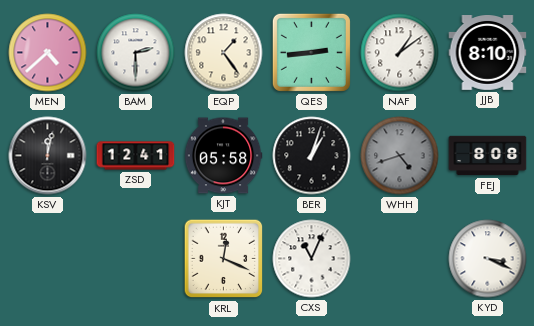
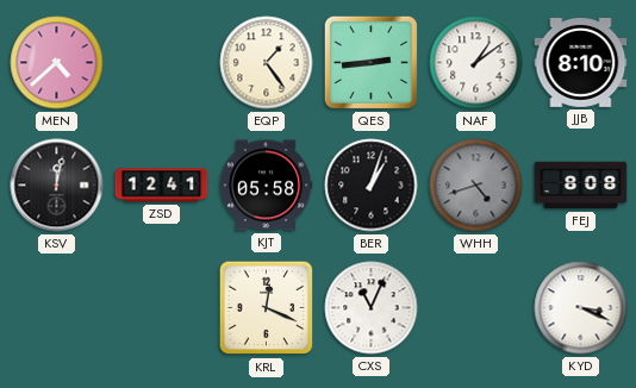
BAM: 2:30 -> none (136, 53)
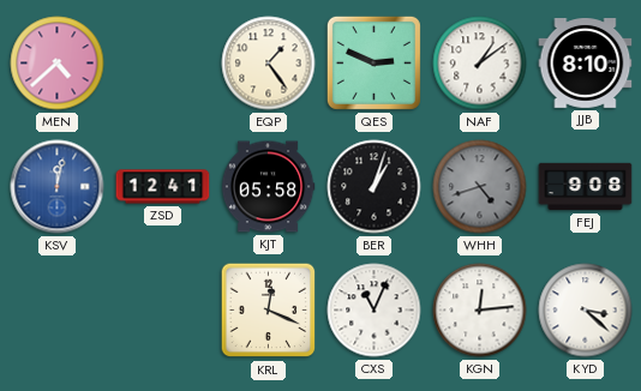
QES: 2:44 -> 2:49 (373, 62)
KSV dial: black -> blue (58, 187)
FEJ: 8:08 -> 9:08 (586, 187)
KGN: none -> 12:14 (480, 311)
KYD: 3:19 -> 3:22 (586, 311)
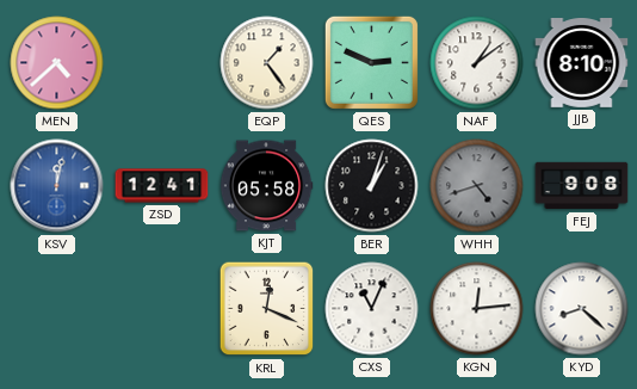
KYD: 3:22 -> 8:22 (582, 309)
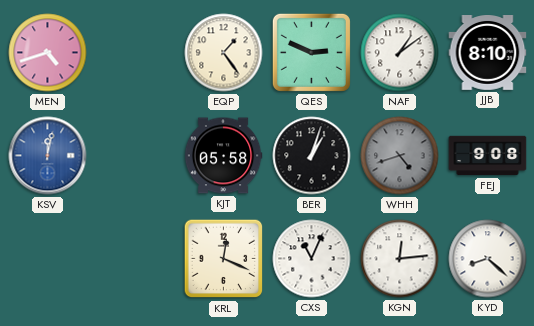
MEN: 4:38 -> 4:42 (48, 53)
ZSD: 12:41 -> none (162, 186)
